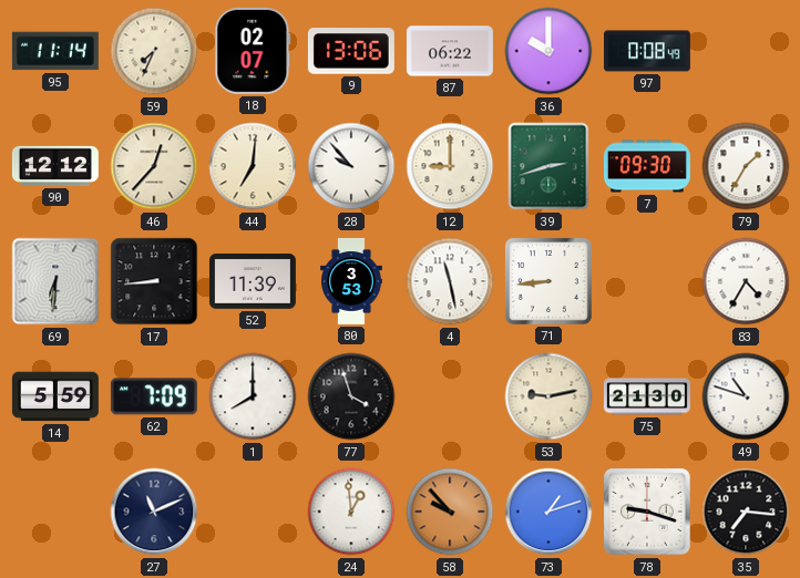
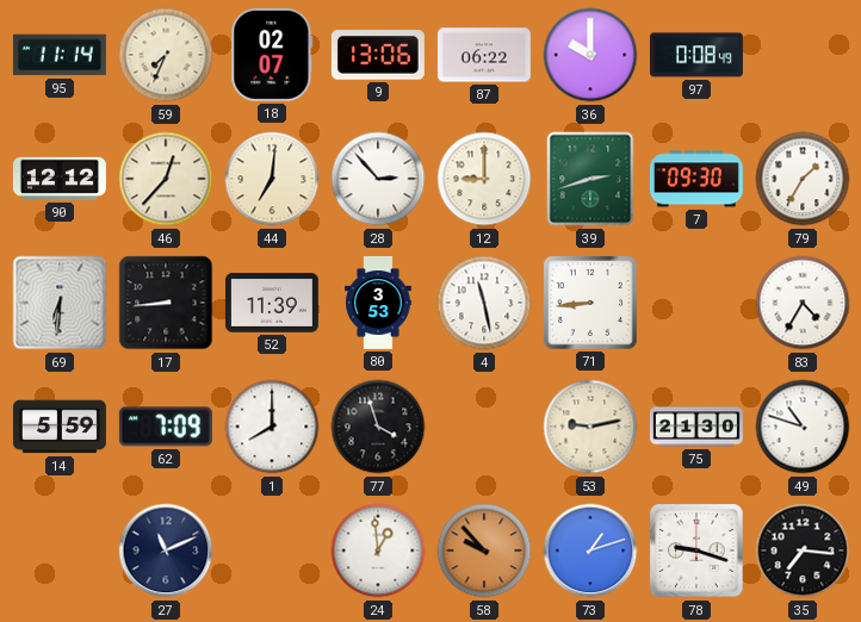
28: 9:53 -> 2:53 (378, 179)
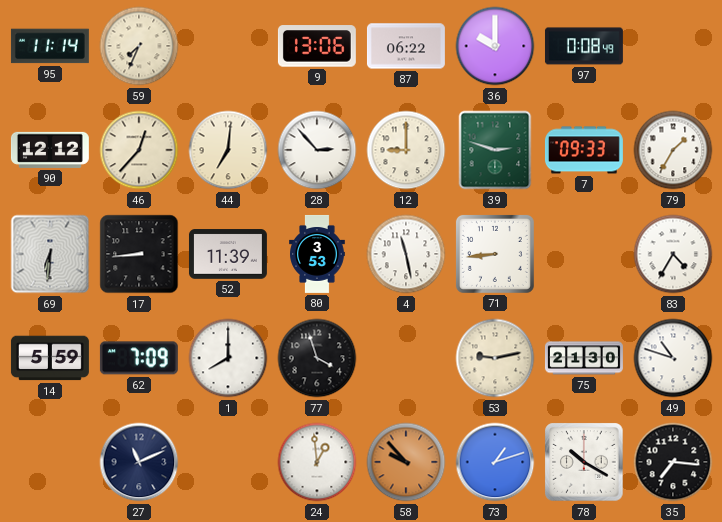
18: 02:07 -> none (272, 55)
39: 2:42 -> 2:48 (495, 150)
7: 09:30 -> 09:33 (584, 150)
78: 9:18 -> 10:20 (584, 462)
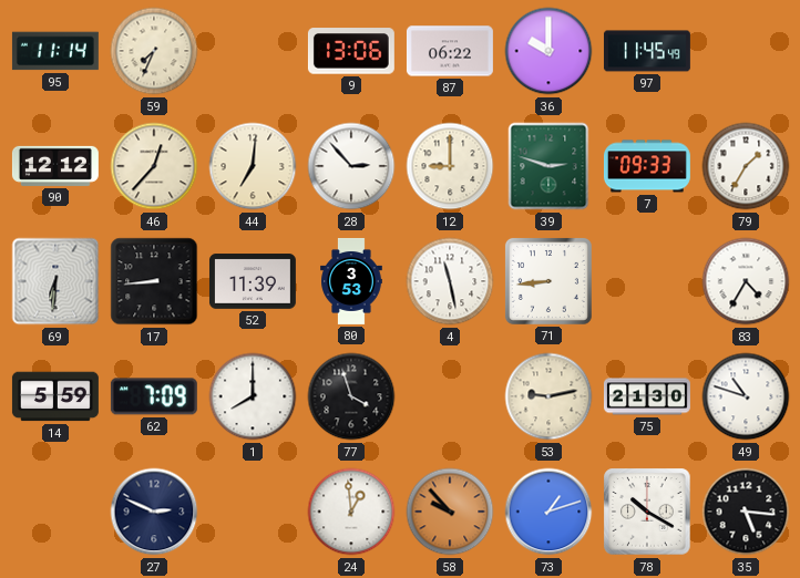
97: 0:08 -> 11:45 (647, 51)
27: 11:11 -> 2:49 (154, 512)
35: 7:16 -> 5:16 (746, 512)
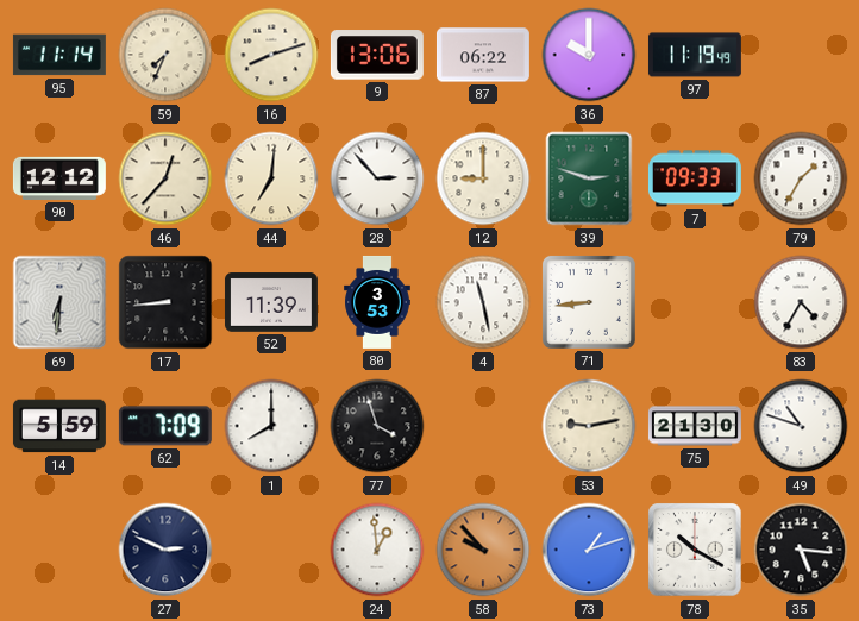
16: none -> 8:12 (271, 55)
97: 11:45 -> 11:19 (695, 55)
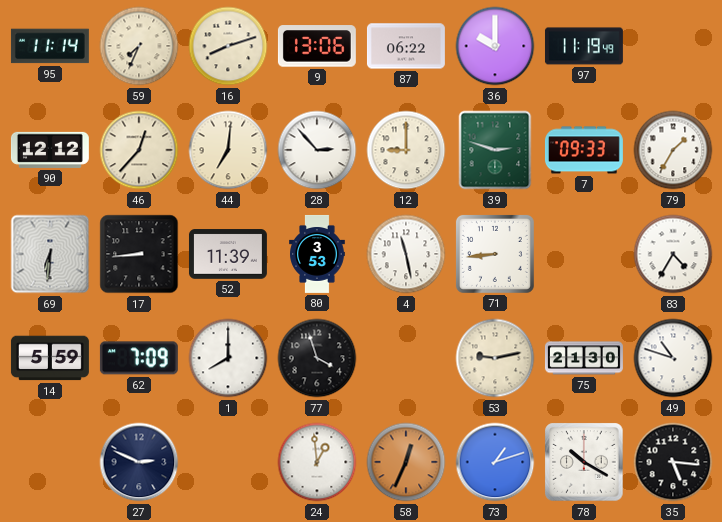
58: 9:53 -> 12:34 (406, 462)
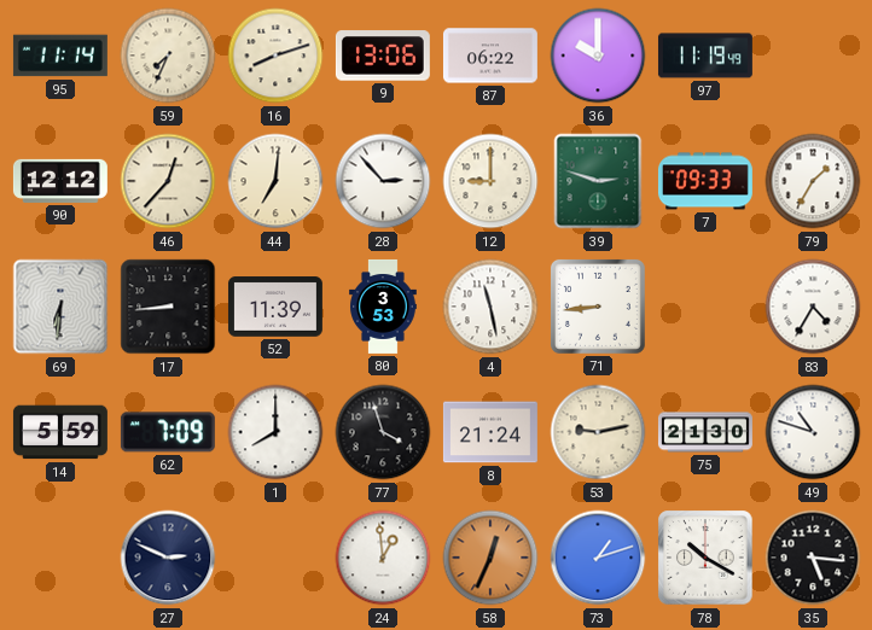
8: none -> 21:24 (490, 432)
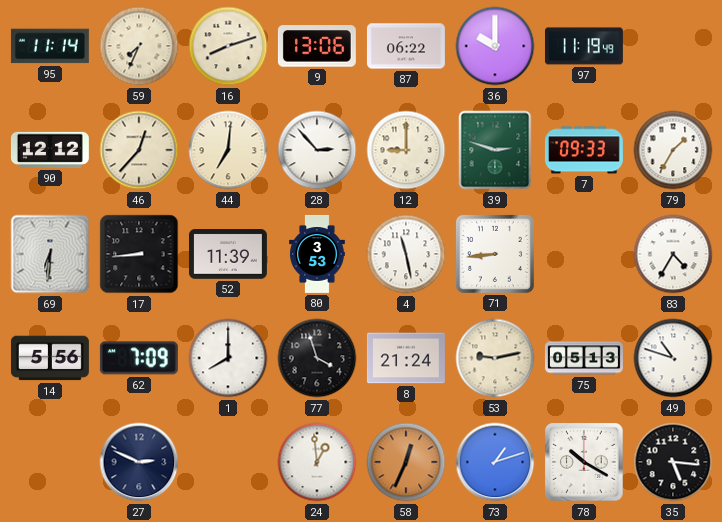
14: 5:59 -> 5:56 (50, 358)
75: 21:30 -> 05:13 (584, 358)
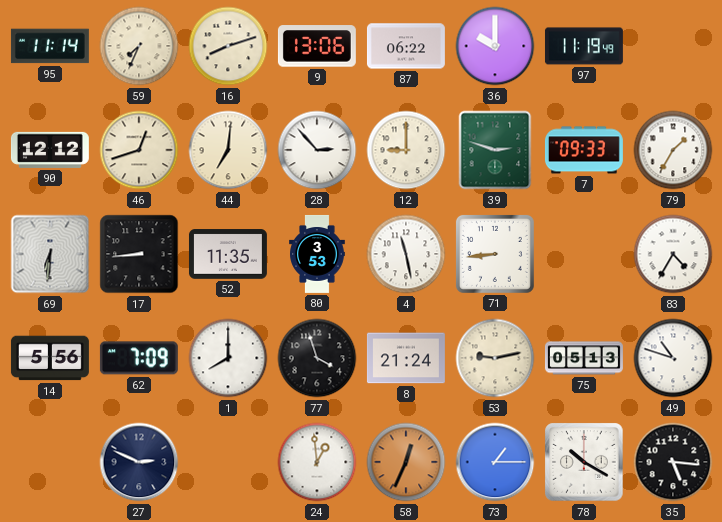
46: 12:37 -> 12:42 (139, 150)
52: 11:39 -> 11:35 (228, 254)
73: 1:12 -> 1:15 (495, 462)
